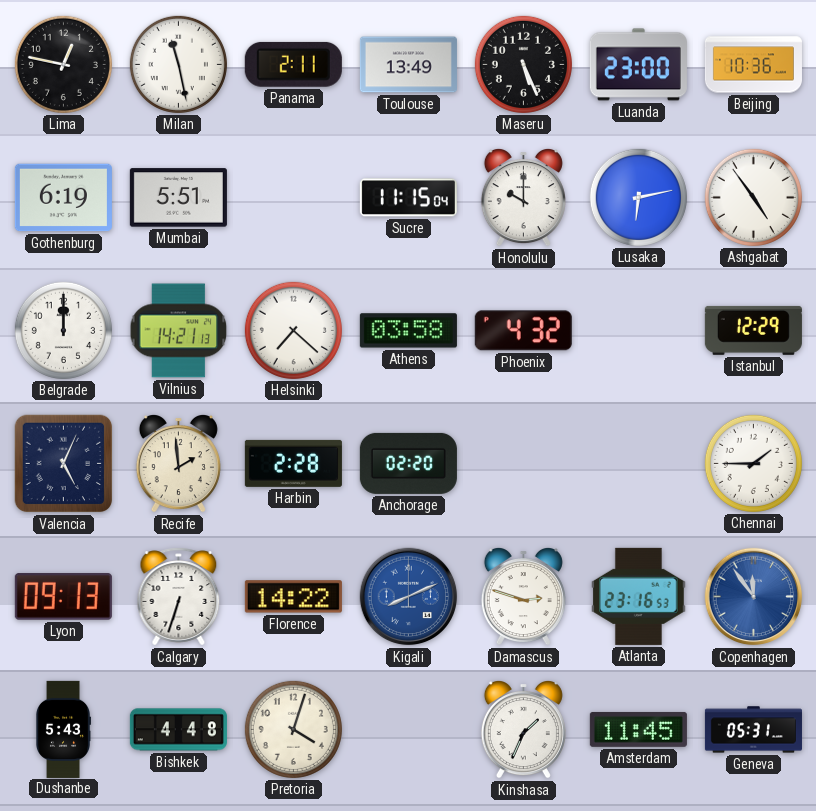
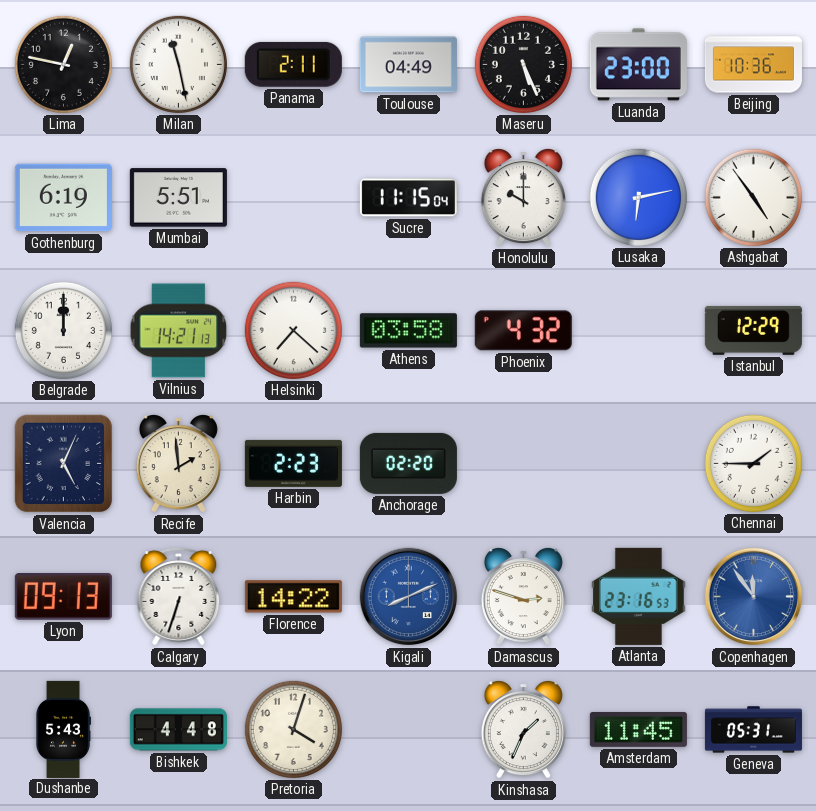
Toulouse: 13:49 -> 04:49 (408, 65)
Harbin: 2:28 -> 2:23 (293, 463)
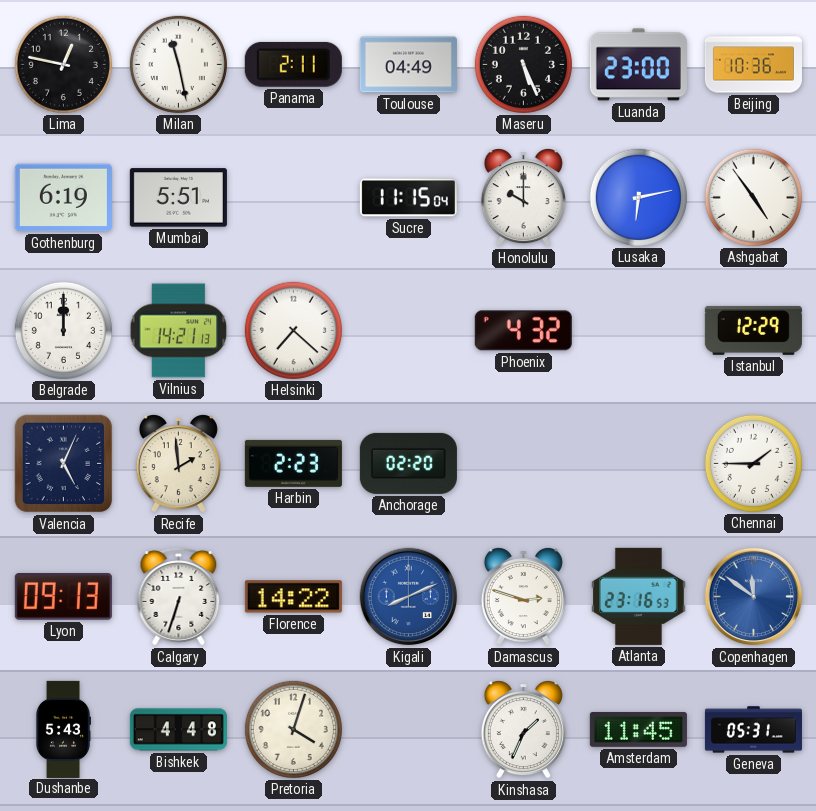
Athens: 03:58 -> none (408, 331)
Copenhagen: 11:54 -> 11:51 (754, 597)
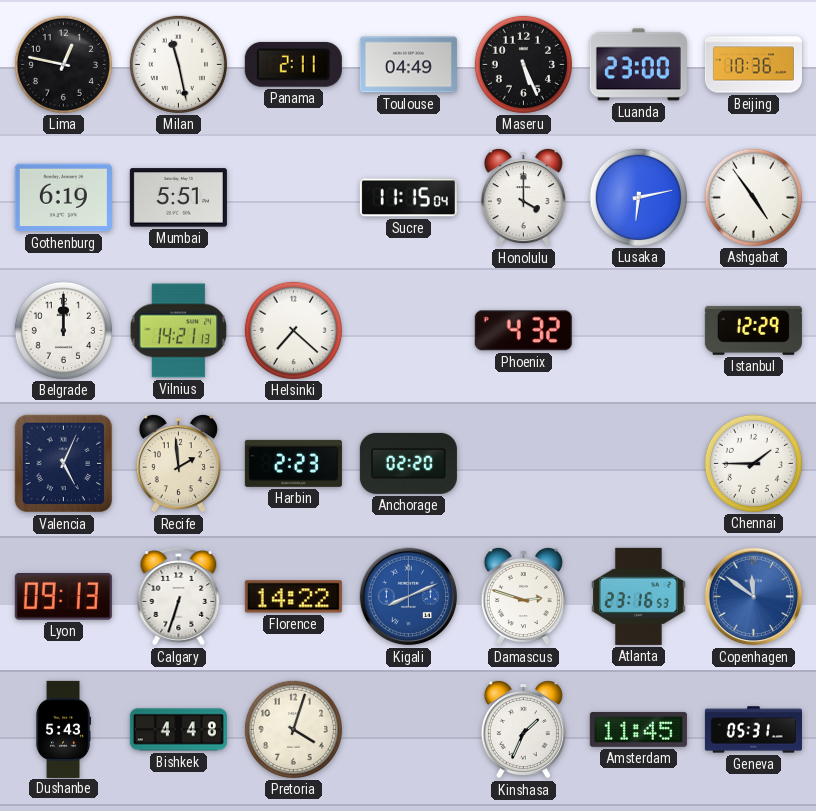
Honolulu: 10:00 -> 4:00 (523, 198)
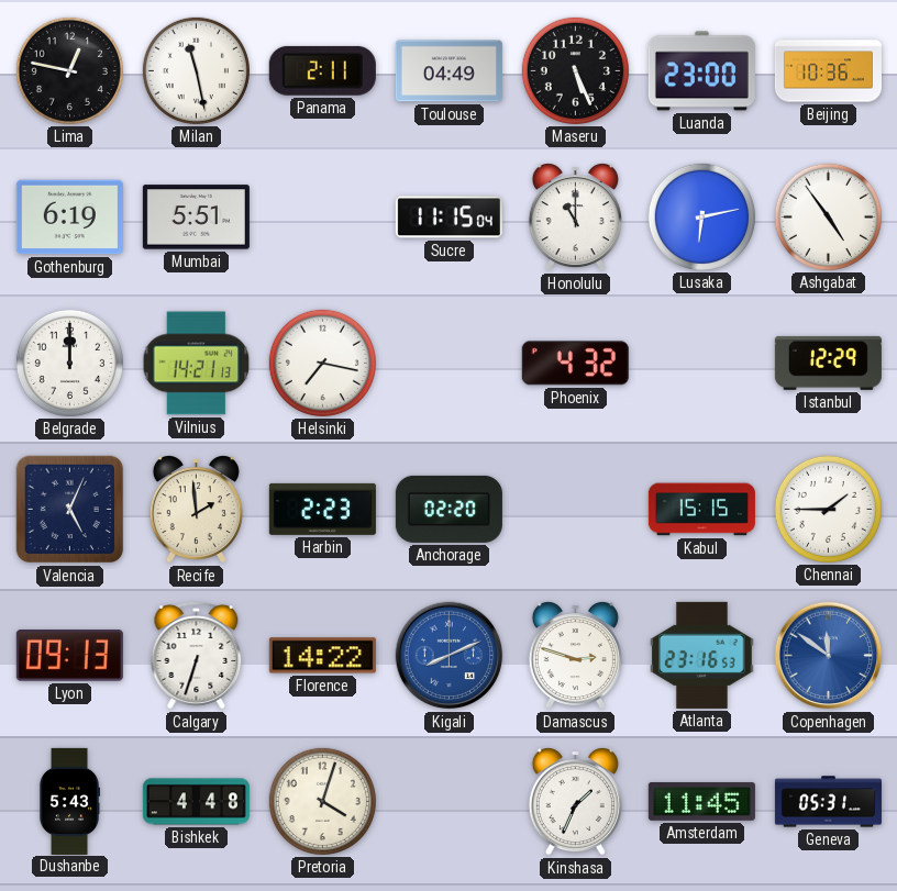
Honolulu: 4:00 -> 11:00 (575, 218)
Helsinki: 7:22 -> 7:17 (322, 363)
Kabul: none -> 15:15 (701, 510)
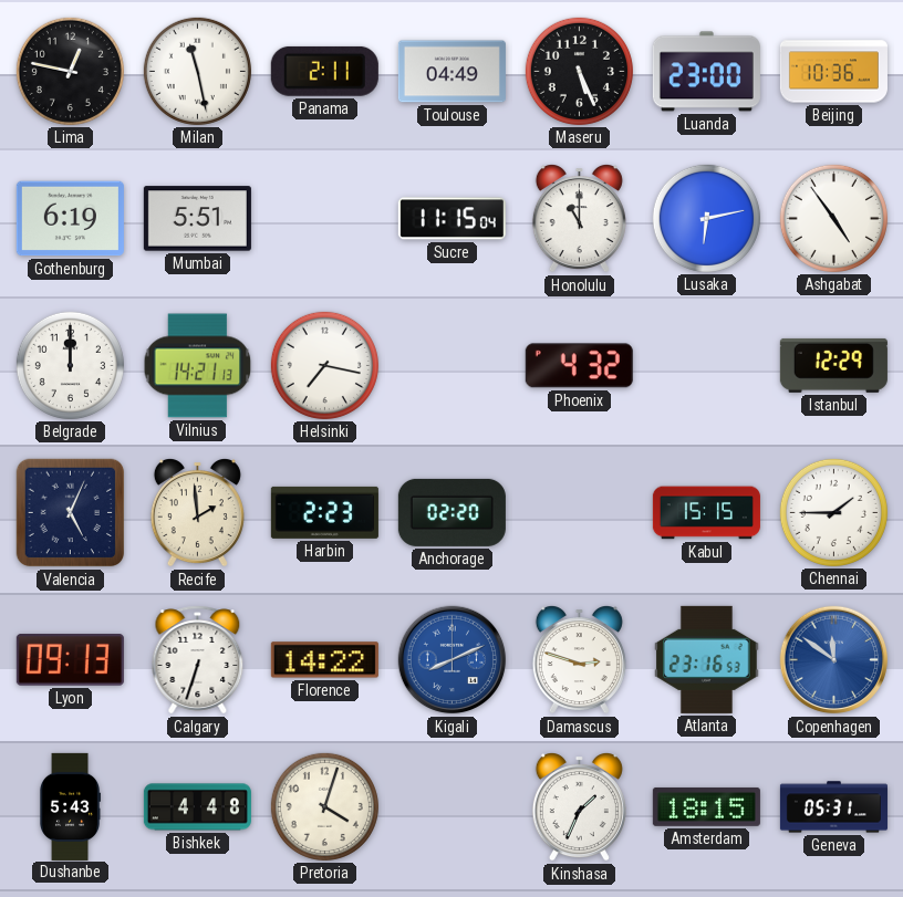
Amsterdam: 11:45 -> 18:15 (706, 806)
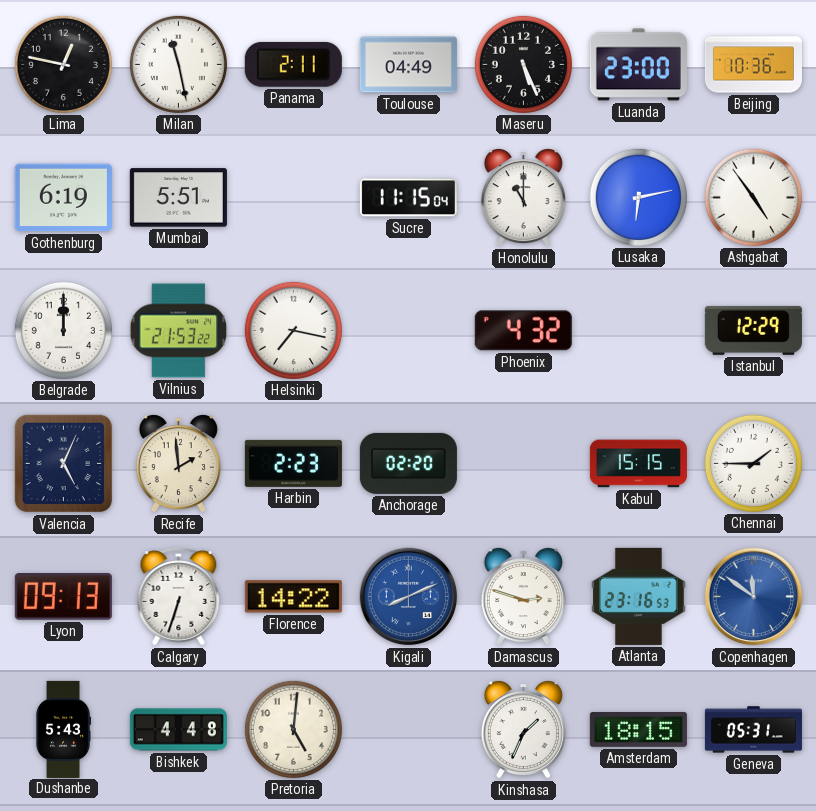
Vilnius: 14:21 -> 21:53 (179, 331)
Pretoria: 4:03 -> 5:01 (293, 729)
